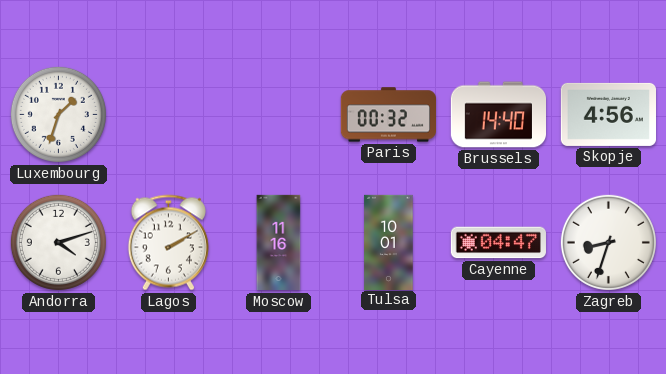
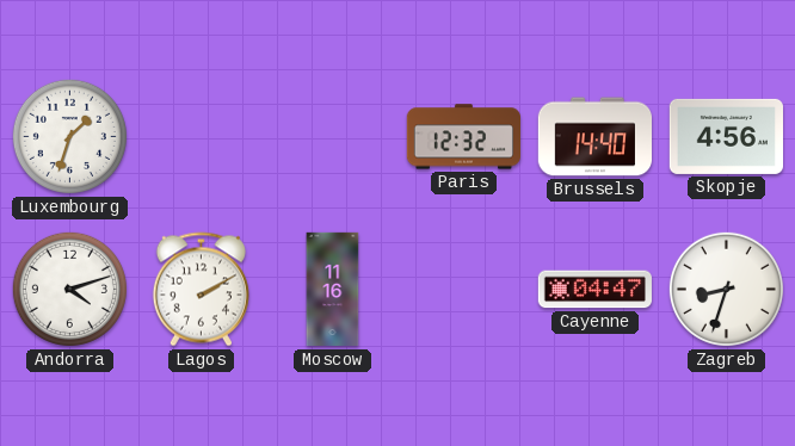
Paris: 00:32 -> 12:32 (463, 137)
Tulsa: 10:01 -> none (389, 242)
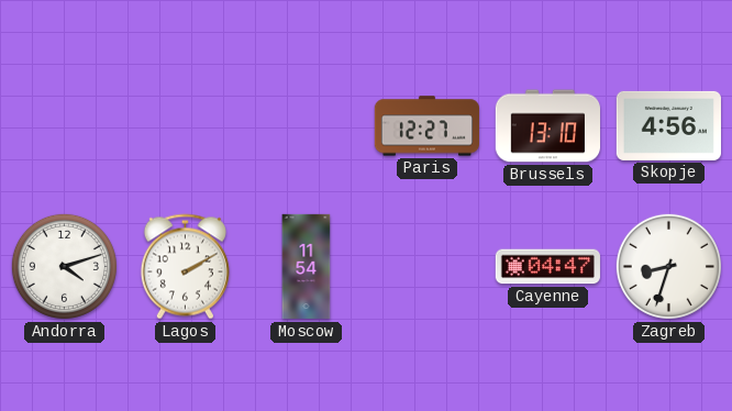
Luxembourg: 1:33 -> none (69, 136)
Paris: 12:32 -> 12:27 (426, 126)
Brussels: 14:40 -> 13:10 (547, 126)
Moscow: 11:16 -> 11:54 (307, 267)
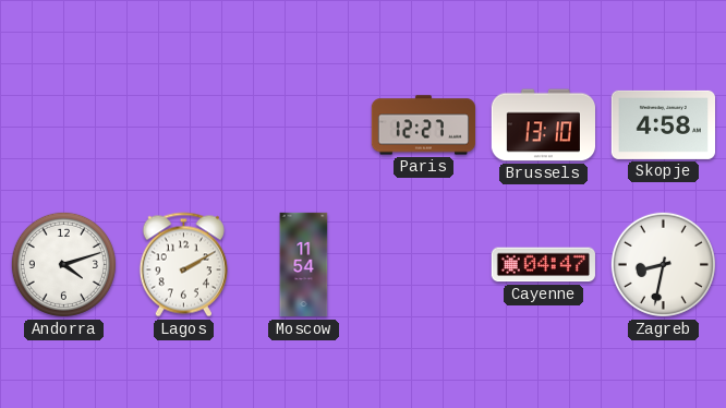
Skopje: 4:56 -> 4:58 (663, 124)
Zagreb: 8:33 -> 8:32 (663, 264)
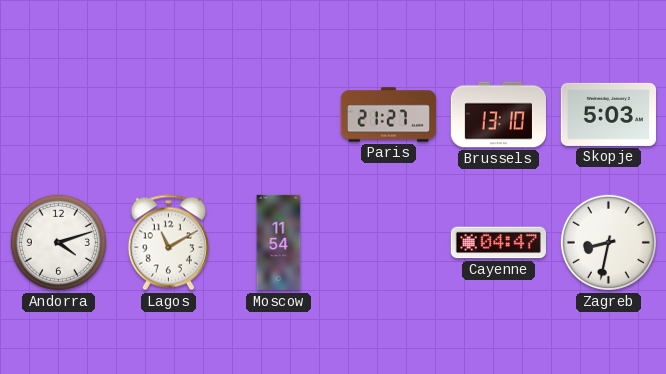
Paris: 12:27 -> 21:27 (388, 115)
Skopje: 4:58 -> 5:03 (608, 114)
Lagos: 2:10 -> 11:10 (168, 243)
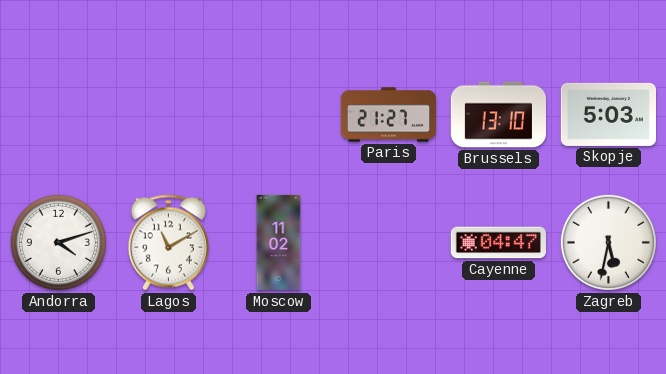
Moscow: 11:54 -> 11:02 (279, 243)
Zagreb: 8:32 -> 5:32 (608, 242)
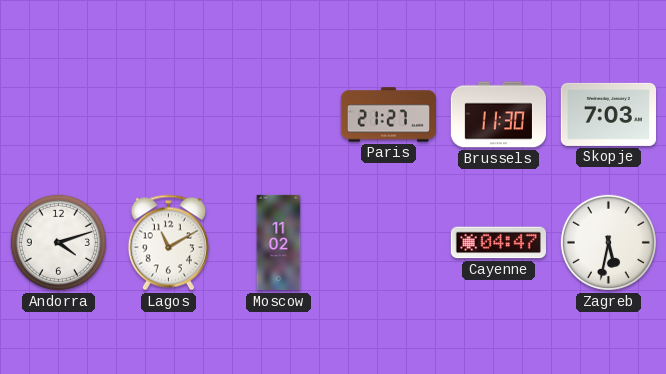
Brussels: 13:10 -> 11:30 (498, 115)
Skopje: 5:03 -> 7:03 (608, 114)
